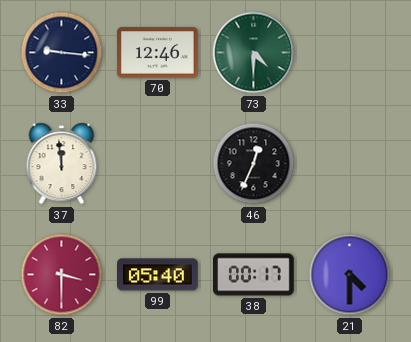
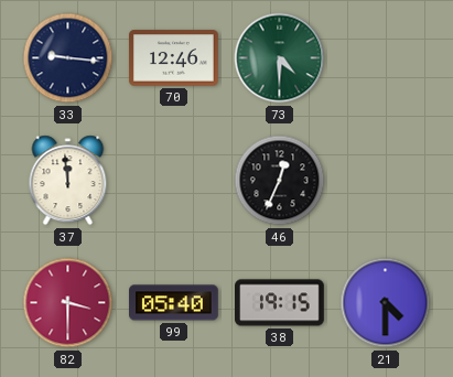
38: 00:17 -> 19:15 (280, 303)
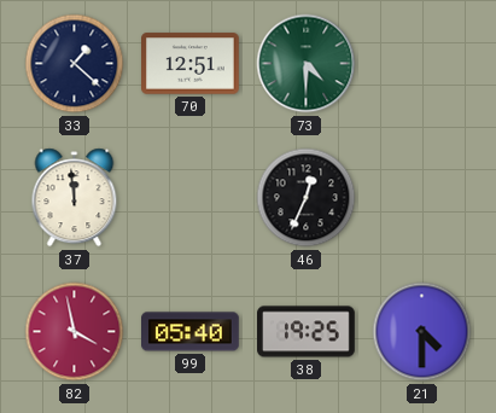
33: 9:16 -> 1:22 (75, 64)
70: 12:46 -> 12:51 (191, 64)
82: 3:30 -> 3:58 (75, 332)
38: 19:15 -> 19:25 (307, 332)
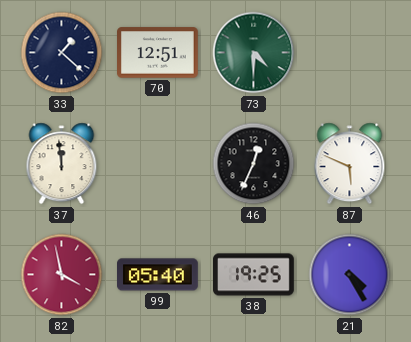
87: none -> 5:49 (350, 164)
21: 4:30 -> 4:25 (350, 275)
